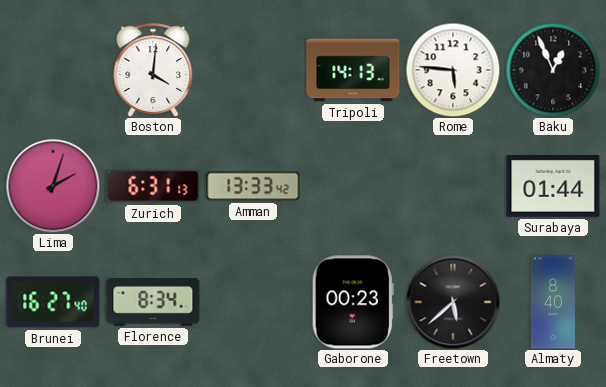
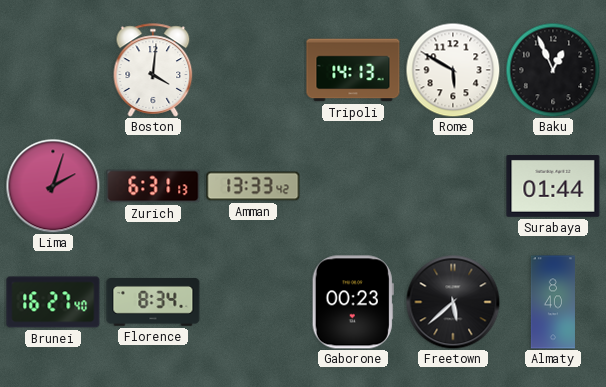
Rome: 5:46 -> 5:50 (453, 70)
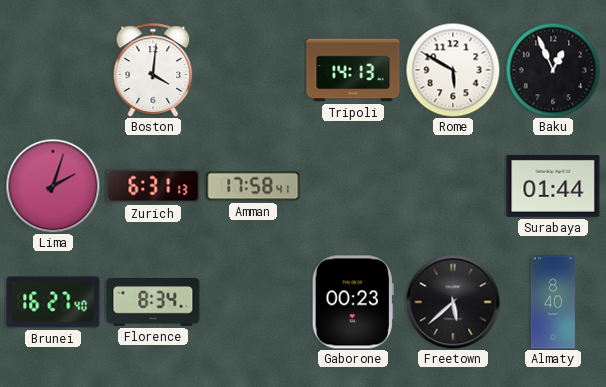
Amman: 13:33 -> 17:58 (253, 186)
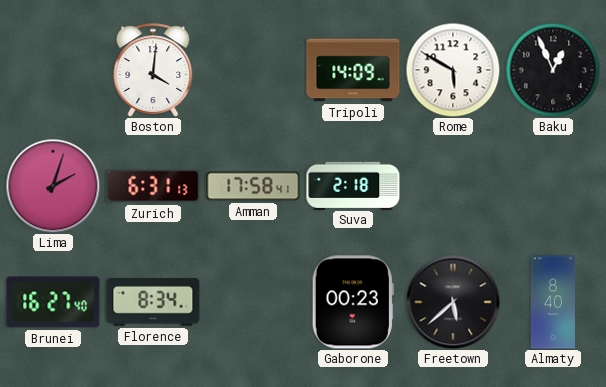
Tripoli: 14:13 -> 14:09 (353, 70)
Suva: none -> 2:18 (353, 185)
Surabaya: 01:44 -> none (553, 187)
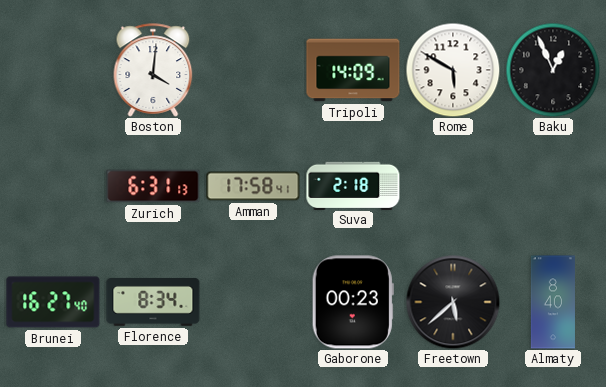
Lima: 2:03 -> none (53, 186)
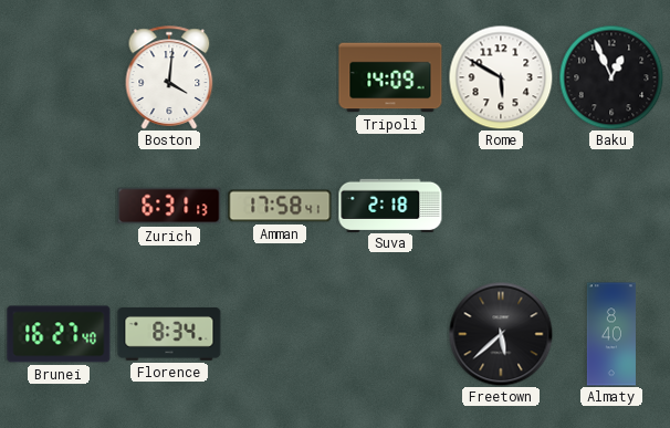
Gaborone: 00:23 -> none (353, 302)
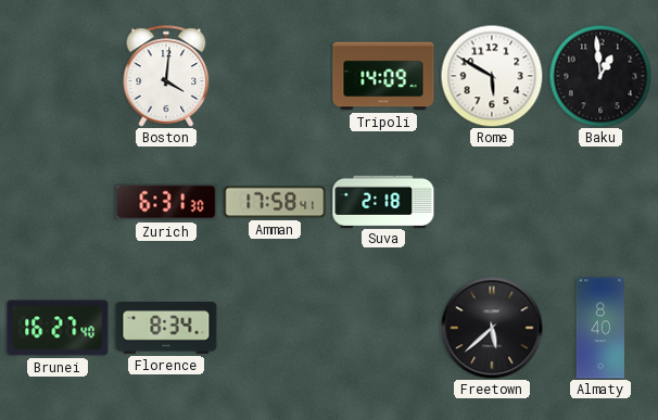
Baku: 12:56 -> 12:59 (600, 76)
Zurich: 6:31:13 -> 6:31:30 (166, 202)
